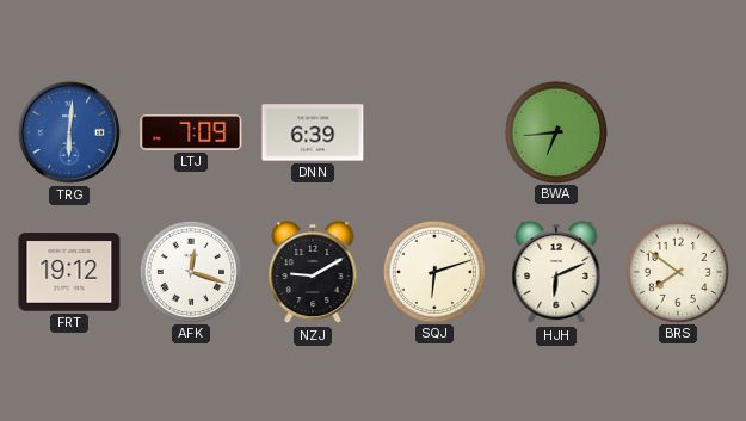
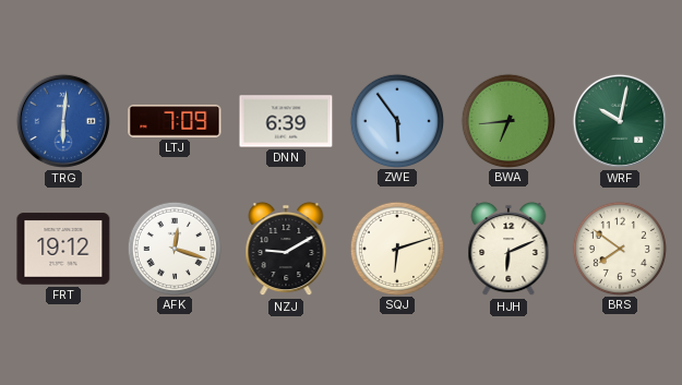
ZWE: none -> 5:54 (396, 120)
WRF: none -> 10:02 (620, 121)
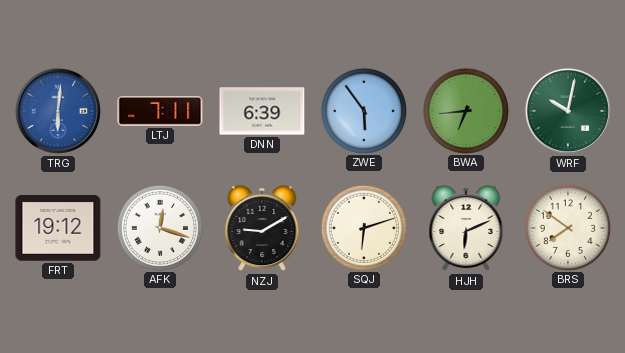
LTJ: 7:09 -> 7:11 (160, 111)
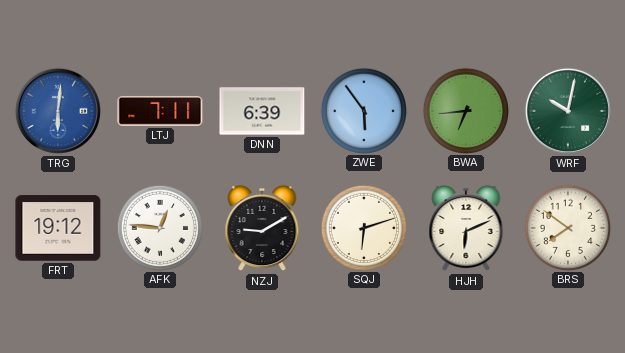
AFK: 12:18 -> 12:46 (159, 227)
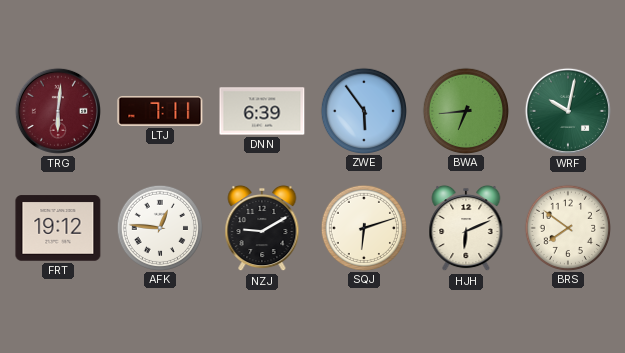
TRG dial: blue -> burgundy (58, 111)
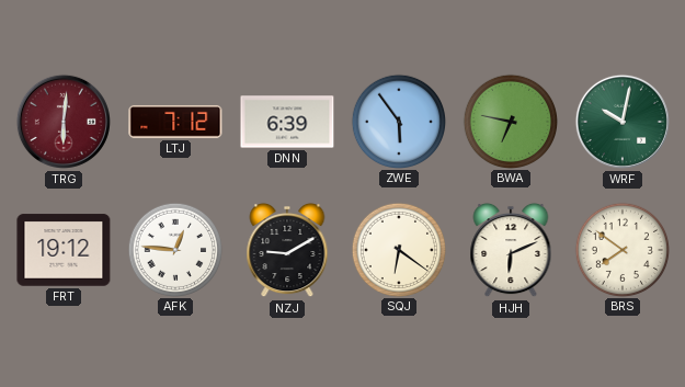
LTJ: 7:11 -> 7:12 (175, 122)
BWA: 6:44 -> 6:47 (510, 121)
SQJ: 6:12 -> 6:21 (398, 249)
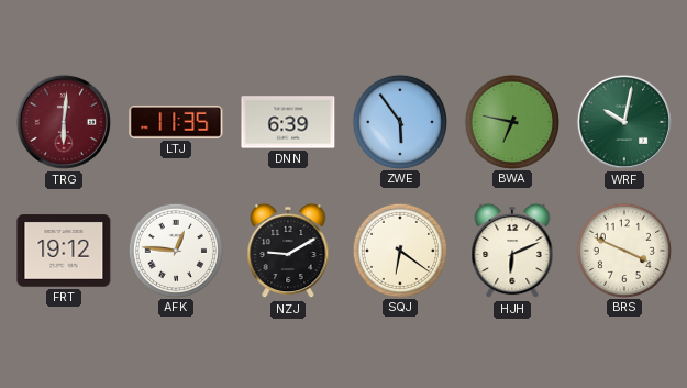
LTJ: 7:12 -> 11:35 (176, 122)
BRS: 7:51 -> 3:49 (623, 250)
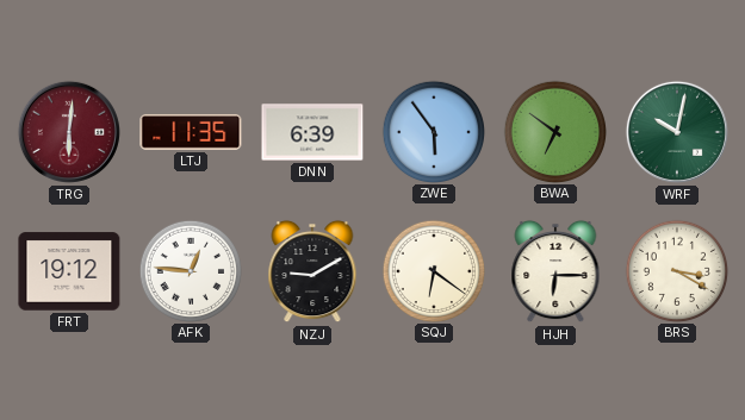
BWA: 6:47 -> 6:51 (554, 131)
HJH: 6:11 -> 6:15 (555, 271)
BRS: 3:49 -> 3:20 (676, 270)
